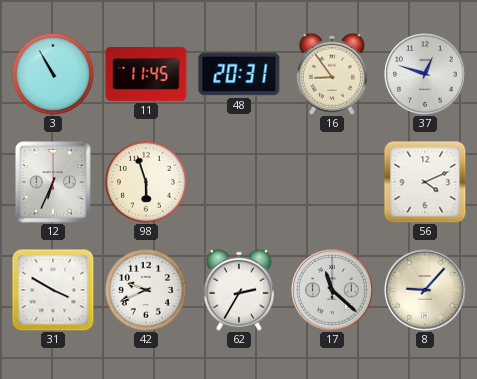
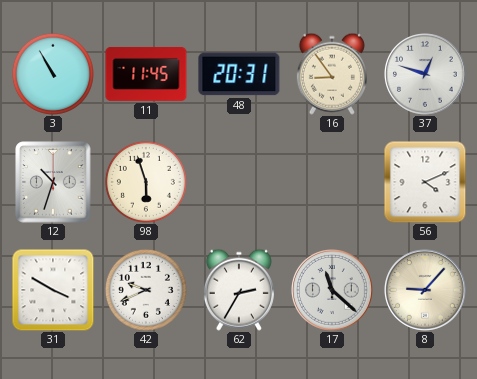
12: 6:34 -> 10:33 (53, 182)
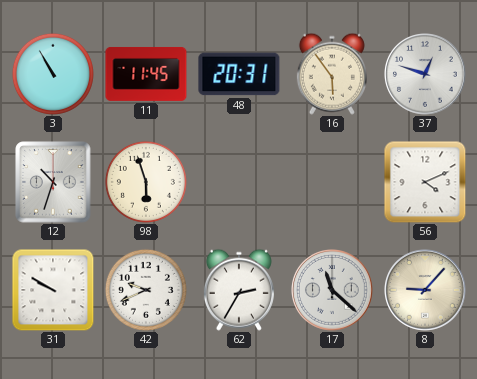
16: 8:54 -> 5:54 (332, 74)
31: 3:50 -> 9:50 (53, 290)
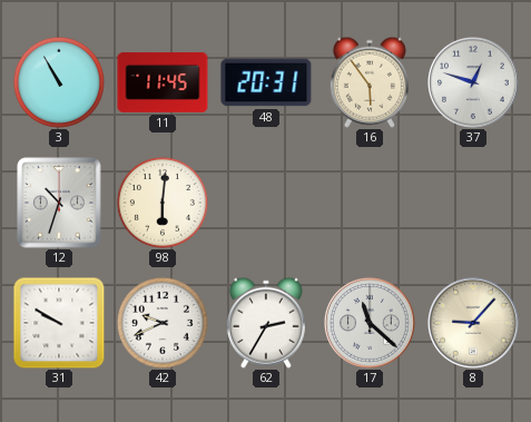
98: 5:57 -> 6:01 (163, 203)
56: 4:11 -> none (425, 182)
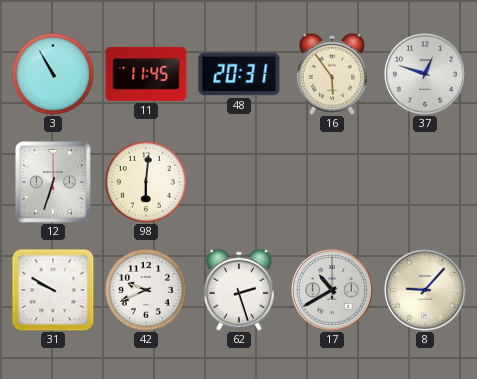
12: 10:33 -> 6:33 (53, 182)
62: 2:35 -> 2:27 (239, 290)
17: 11:22 -> 10:40 (333, 291)
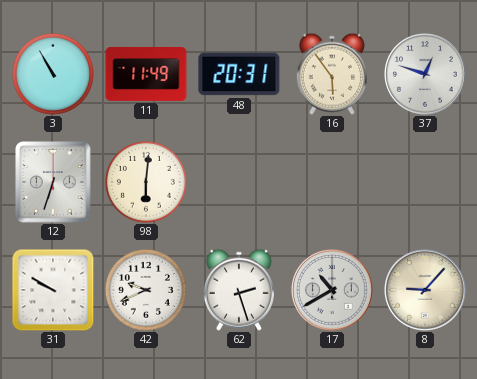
11: 11:45 -> 11:49 (146, 74)
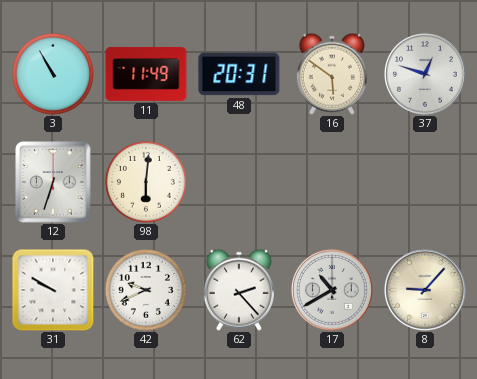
16: 5:54 -> 5:51 (332, 74)
62: 2:27 -> 2:23 (239, 290)
